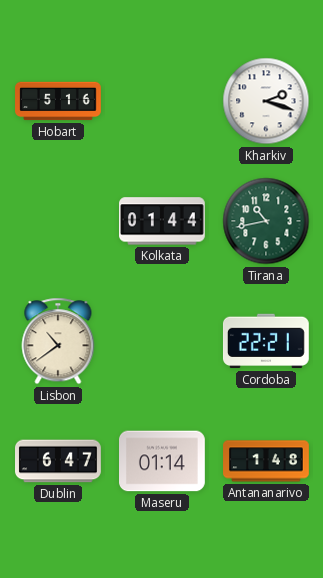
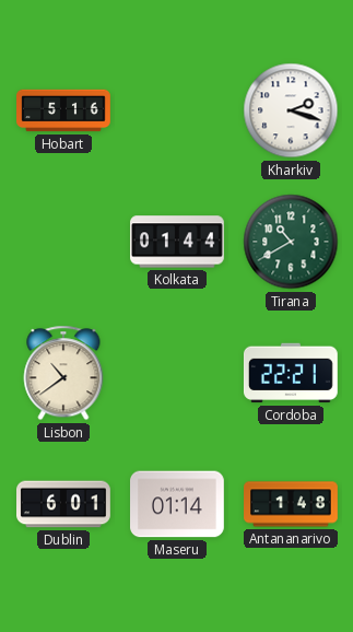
Tirana: 10:43 -> 10:40 (291, 242)
Dublin: 6:47 -> 6:01 (64, 504)
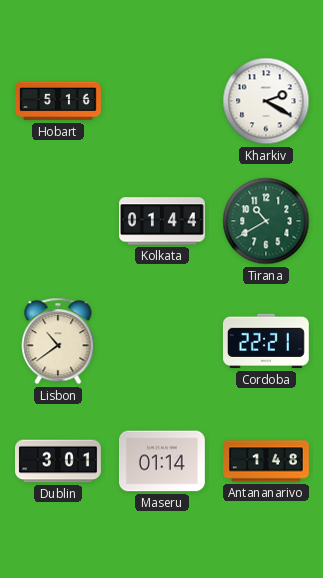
Kharkiv: 2:18 -> 2:20 (266, 101)
Dublin: 6:01 -> 3:01 (59, 461)
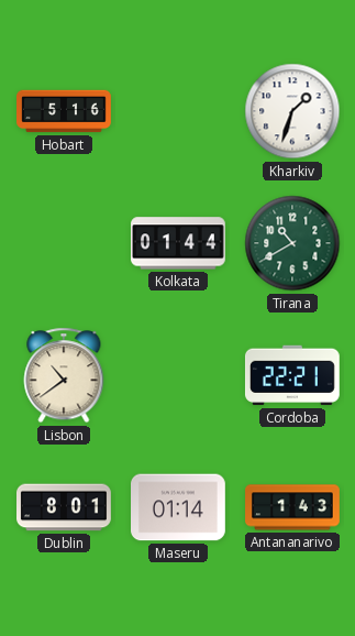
Kharkiv: 2:20 -> 1:33 (292, 111)
Dublin: 3:01 -> 8:01 (65, 507)
Antananarivo: 1:48 -> 1:43 (292, 507)
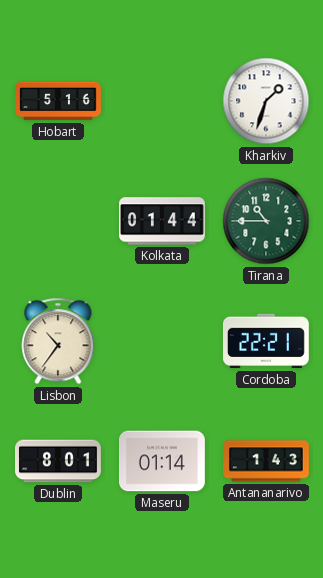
Tirana: 10:40 -> 10:45 (266, 221)
Lisbon: 10:39 -> 10:36 (58, 341)
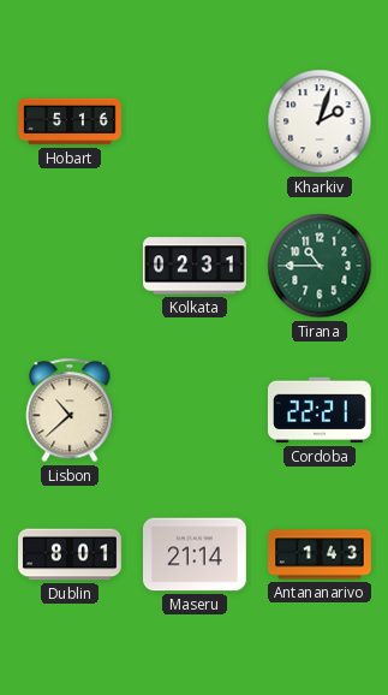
Kharkiv: 1:33 -> 2:03 (320, 121)
Kolkata: 01:44 -> 02:31 (196, 266)
Lisbon: 10:36 -> 10:38 (70, 410)
Maseru: 01:14 -> 21:14 (196, 554)
